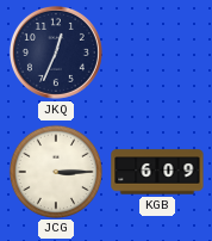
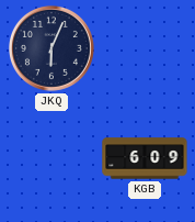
JKQ: 12:34 -> 6:04 (51, 48)
JCG: 3:15 -> none (55, 171)
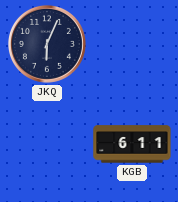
KGB: 6:09 -> 6:11 (132, 144)
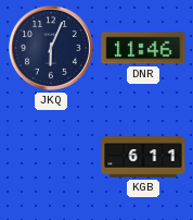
DNR: none -> 11:46 (143, 48)
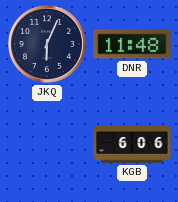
DNR: 11:46 -> 11:48 (132, 44)
KGB: 6:11 -> 6:06 (132, 144)
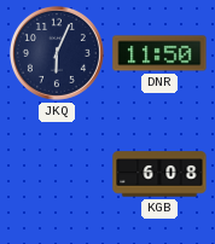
DNR: 11:48 -> 11:50 (159, 53)
KGB: 6:06 -> 6:08 (159, 174)
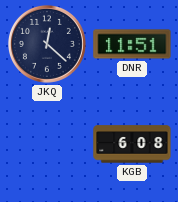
JKQ: 6:04 -> 12:22 (47, 44)
DNR: 11:50 -> 11:51 (132, 44)
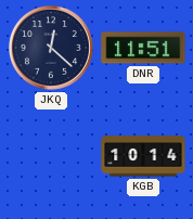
KGB: 6:08 -> 10:14 (143, 156)
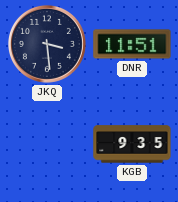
JKQ: 12:22 -> 3:29 (47, 44)
KGB: 10:14 -> 9:35 (132, 144)
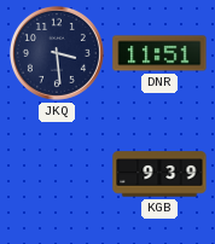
KGB: 9:35 -> 9:39 (159, 174)
